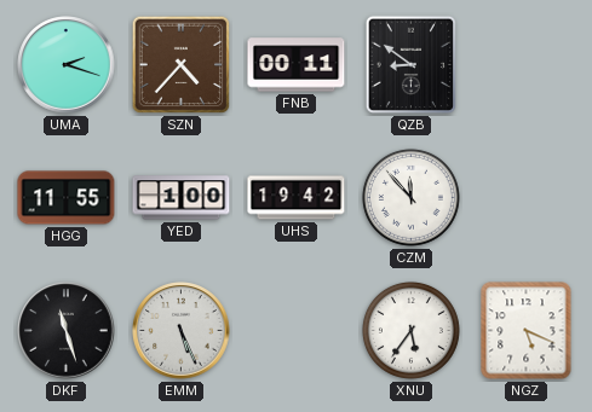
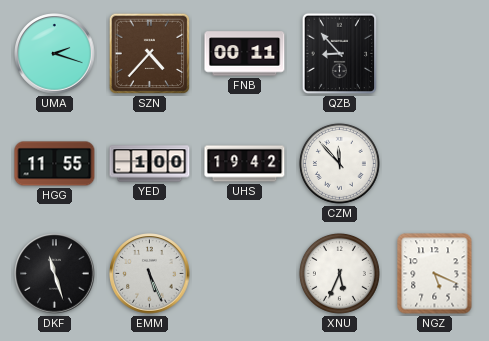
QZB: 8:51 -> 8:53 (340, 54)
XNU: 5:36 -> 5:34 (339, 273)
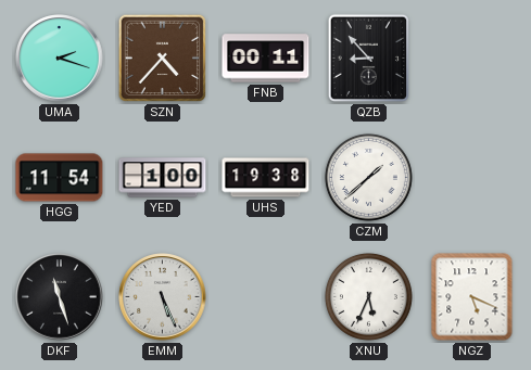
HGG: 11:55 -> 11:54 (60, 178)
UHS: 19:42 -> 19:38 (266, 178)
CZM: 11:53 -> 1:38 (368, 177)
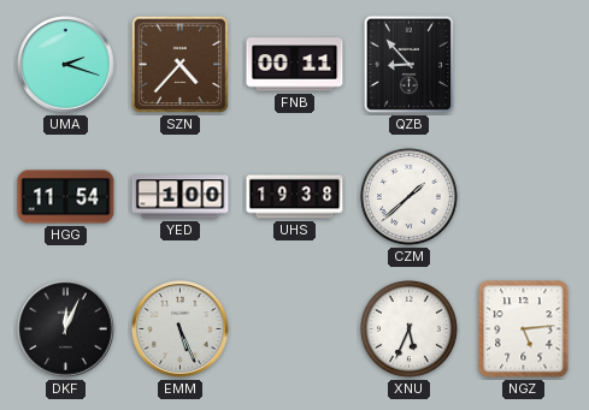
DKF: 11:27 -> 12:04 (66, 329)
NGZ: 5:19 -> 5:14 (524, 329)
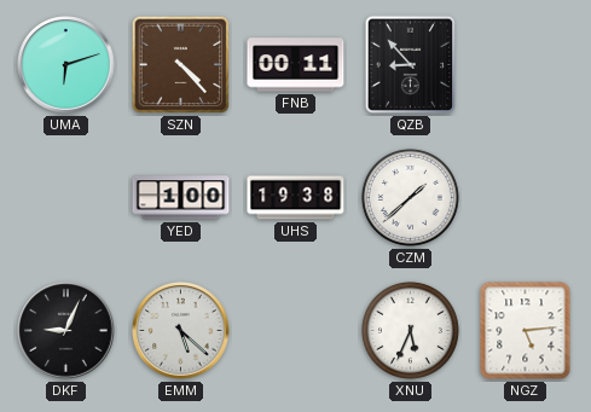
UMA: 2:18 -> 6:12 (66, 65)
SZN: 4:37 -> 4:23 (181, 65)
HGG: 11:54 -> none (66, 197)
DKF: 12:04 -> 9:04 (66, 331)
EMM: 5:26 -> 5:22 (181, 331)
